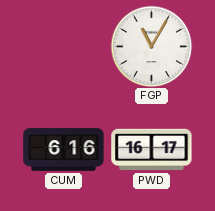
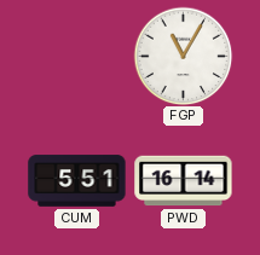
CUM: 6:16 -> 5:51 (77, 181)
PWD: 16:17 -> 16:14 (184, 181)
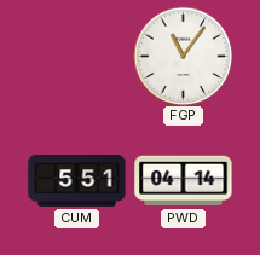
FGP: 11:05 -> 11:06 (183, 56)
PWD: 16:14 -> 04:14 (184, 181)
